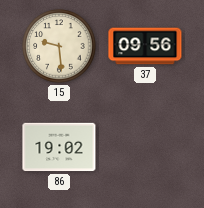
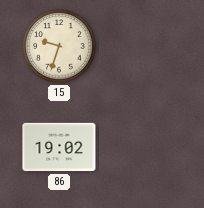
15: 9:29 -> 9:33 (59, 46)
37: 09:56 -> none (145, 46)
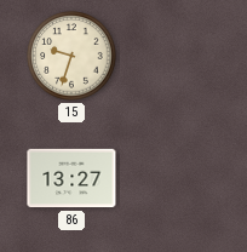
86: 19:02 -> 13:27 (71, 178)
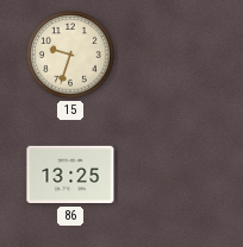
86: 13:27 -> 13:25 (70, 175)
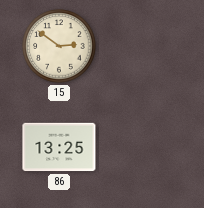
15: 9:33 -> 2:51 (59, 46)
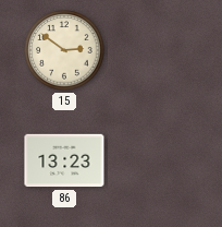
86: 13:25 -> 13:23 (64, 160)
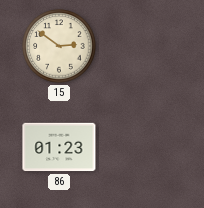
86: 13:23 -> 01:23 (59, 147)
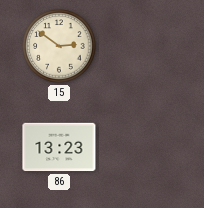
86: 01:23 -> 13:23 (59, 147)
